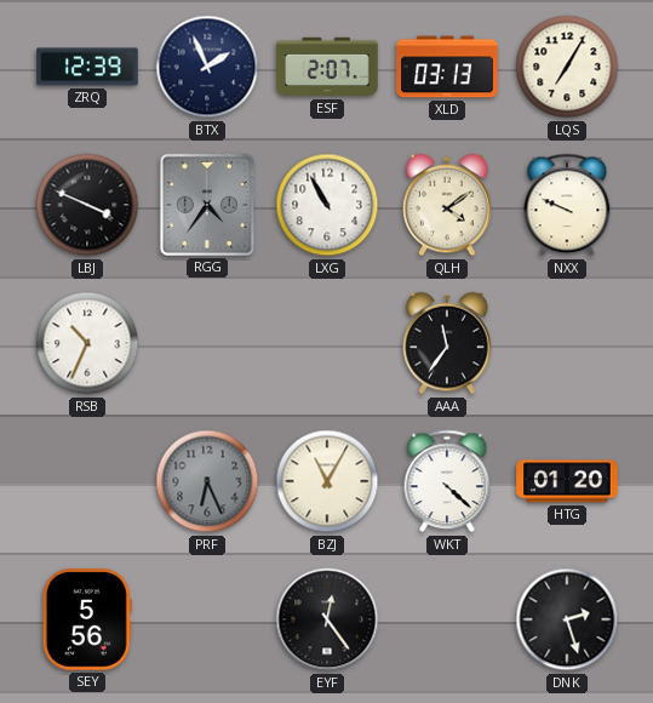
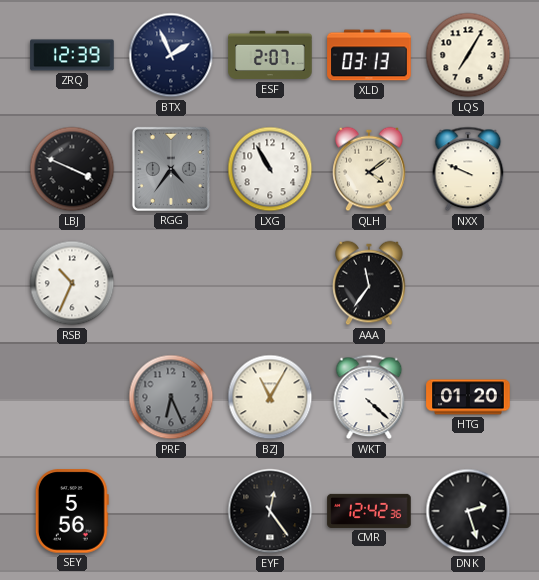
CMR: none -> 12:42 (369, 511)
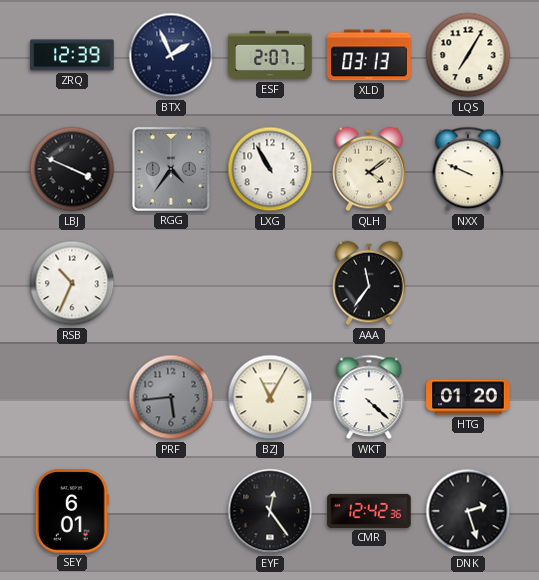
PRF: 6:26 -> 5:44 (171, 397)
SEY: 5:56 -> 6:01 (72, 511)
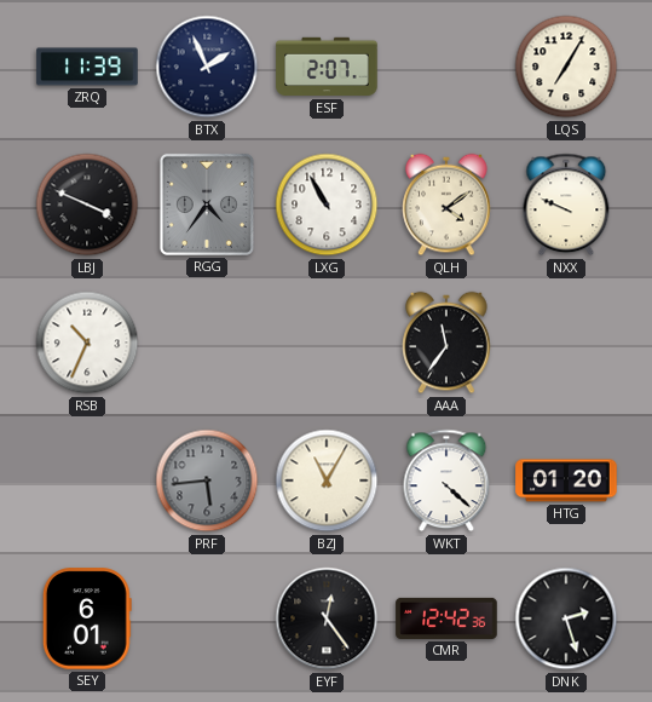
ZRQ: 12:39 -> 11:39 (87, 67)
XLD: 03:13 -> none (369, 55)
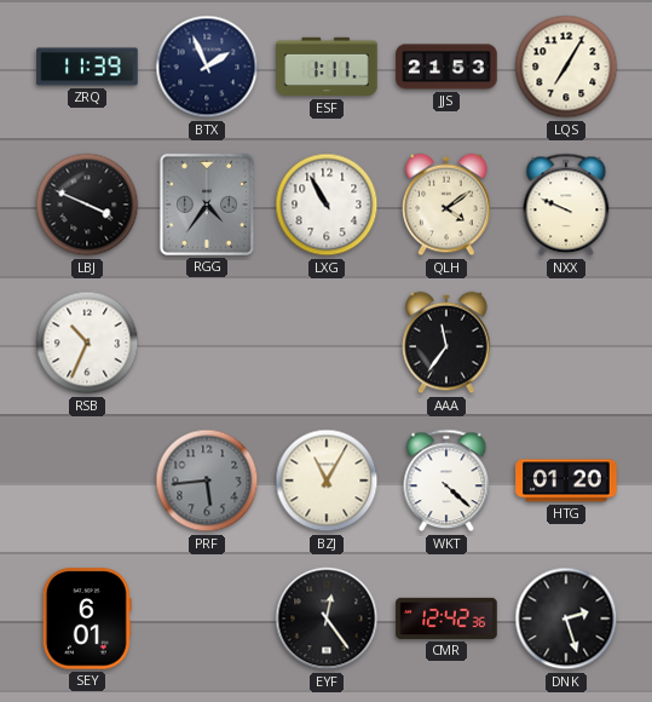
ESF: 2:07 -> 1:11 (327, 67)
JJS: none -> 21:53 (446, 67)
